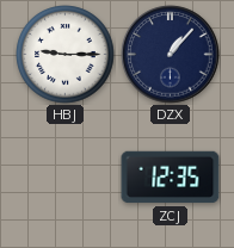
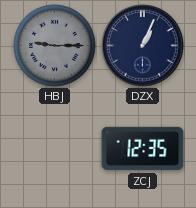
HBJ dial: white -> grey (55, 46)
DZX: 1:07 -> 1:04 (143, 46)
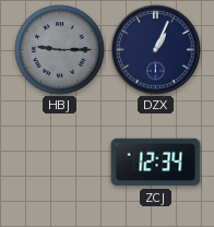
ZCJ: 12:35 -> 12:34 (156, 163)
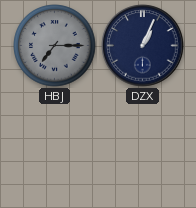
HBJ: 9:15 -> 7:15 (55, 46)
ZCJ: 12:34 -> none (156, 163)
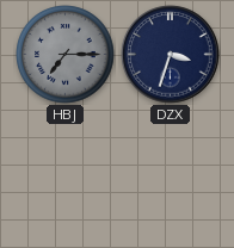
DZX: 1:04 -> 3:33 (171, 55)
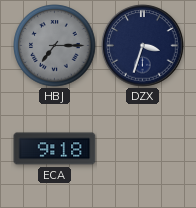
ECA: none -> 9:18 (55, 149)
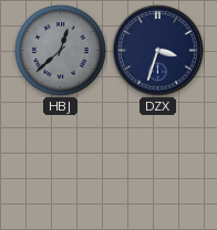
HBJ: 7:15 -> 12:38 (61, 51)
ECA: 9:18 -> none (55, 149)
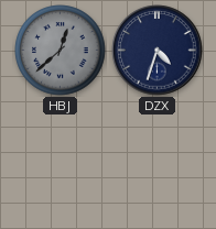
DZX: 3:33 -> 4:33 (158, 51)
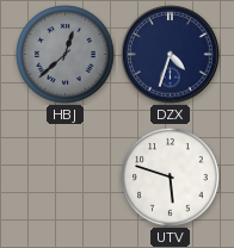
UTV: none -> 5:48 (171, 178)
